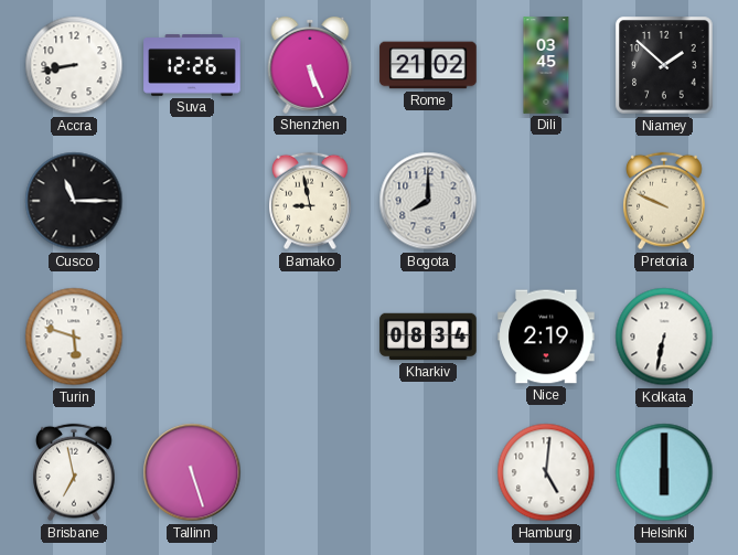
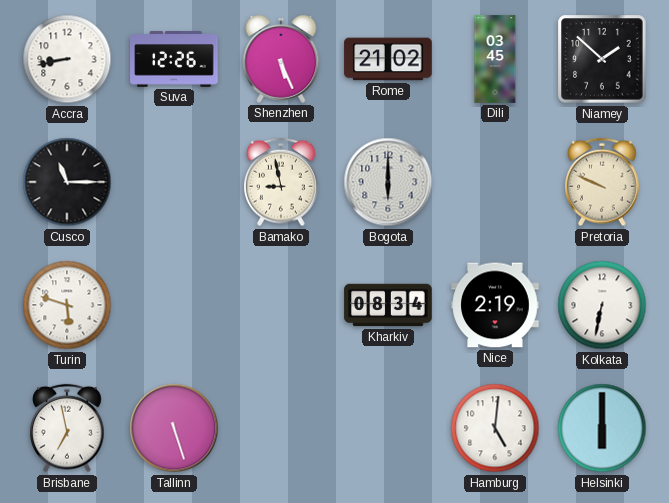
Bogota: 8:00 -> 6:00 (388, 182)
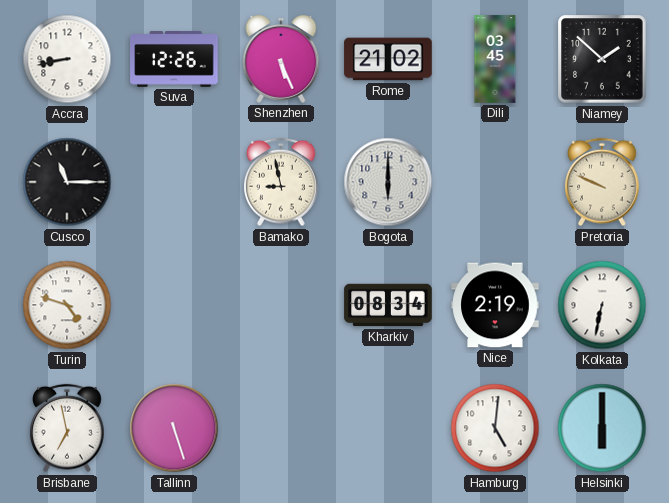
Turin: 5:48 -> 4:48 (67, 305)
